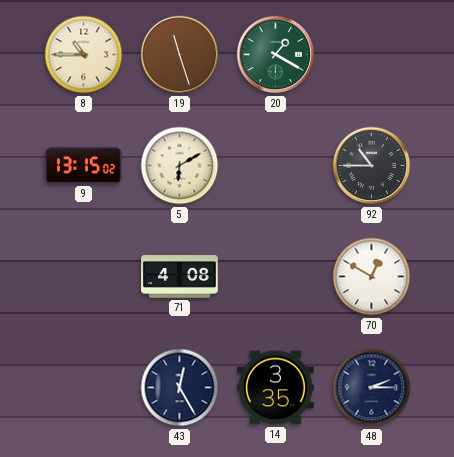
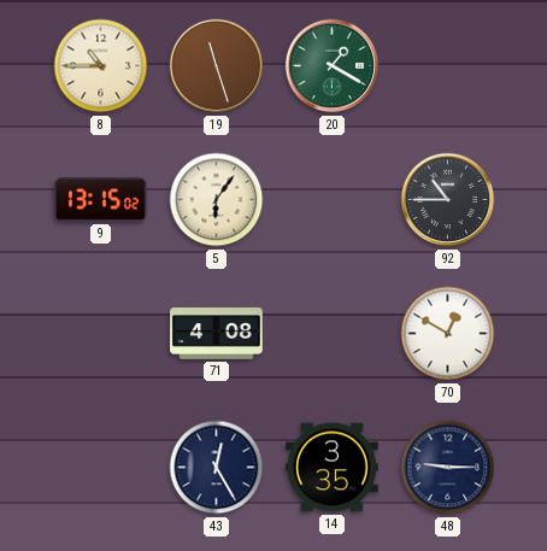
5: 6:10 -> 6:06 (217, 200)
48: 2:15 -> 9:15 (448, 468)
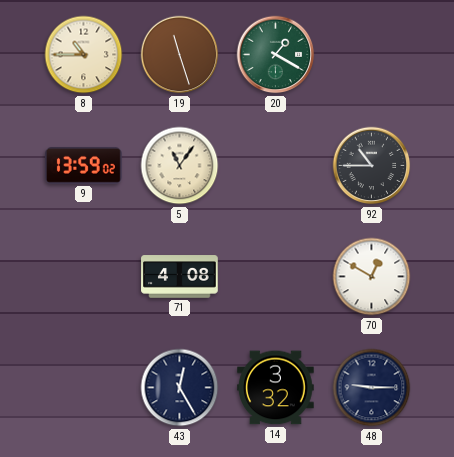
9: 13:15 -> 13:59 (84, 166)
5: 6:06 -> 11:06 (180, 166)
14: 3:35 -> 3:32 (276, 388)
